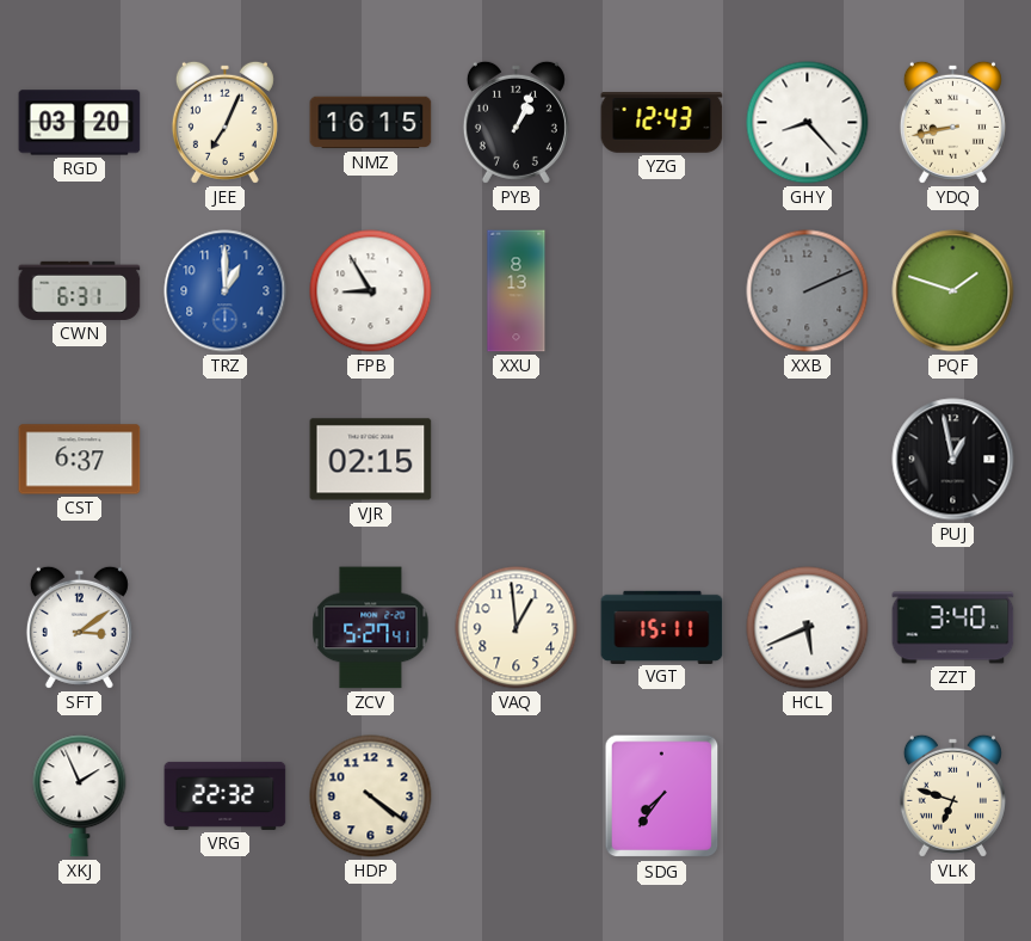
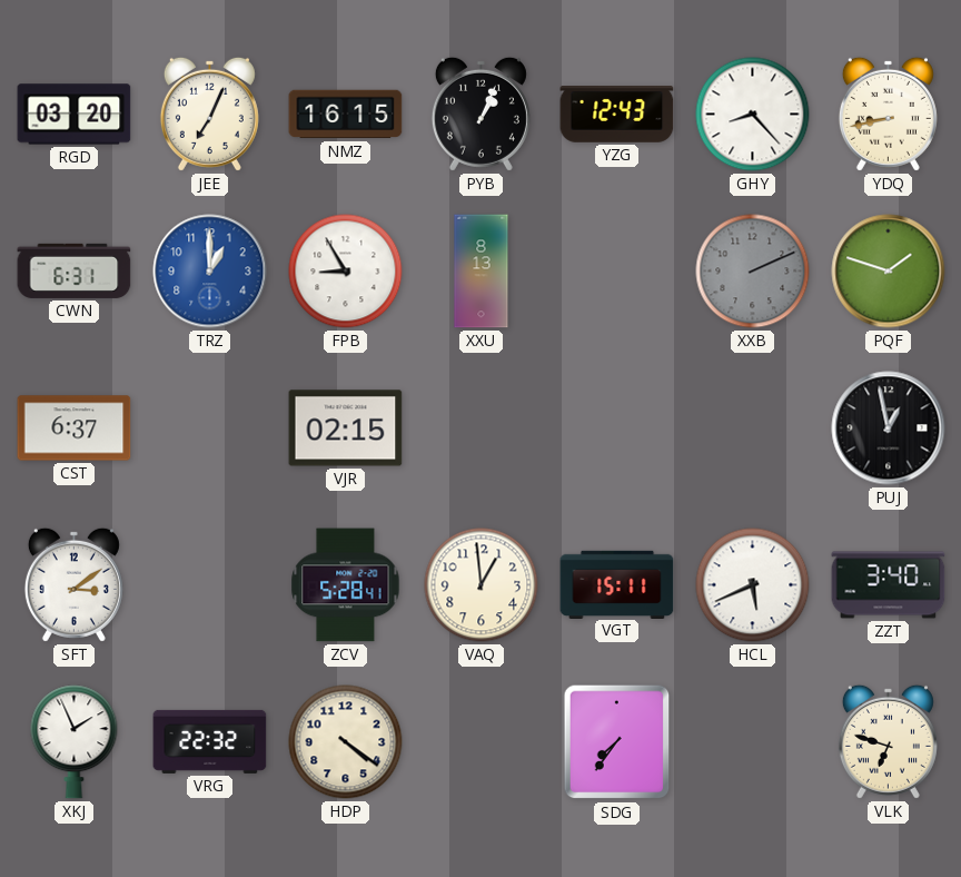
ZCV: 5:27 -> 5:28 (346, 585)
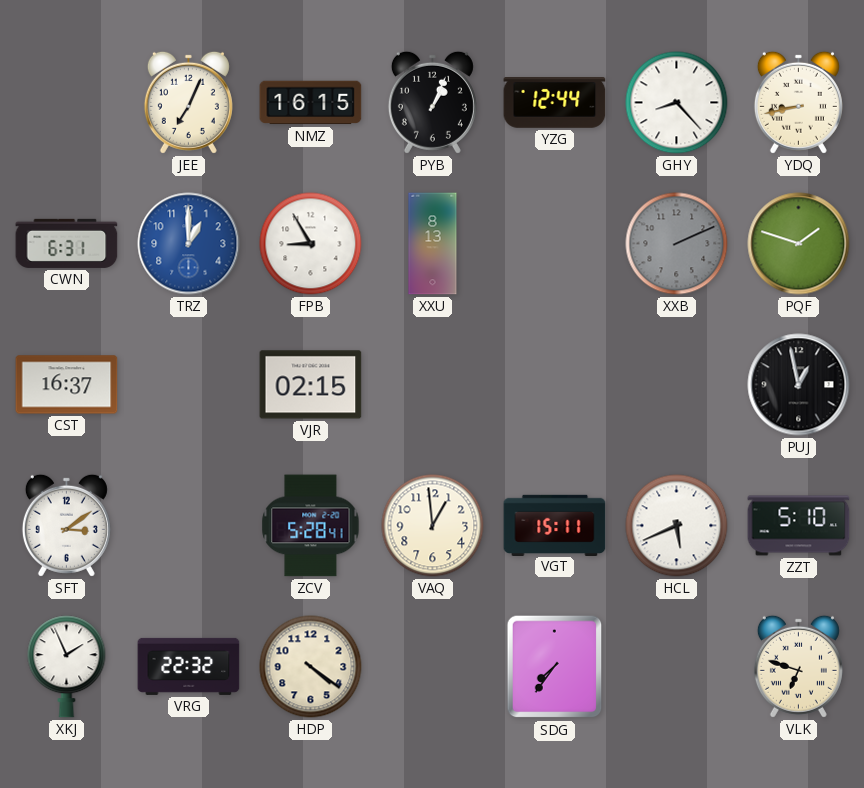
RGD: 03:20 -> none (75, 115)
YZG: 12:43 -> 12:44 (555, 103)
CST: 6:37 -> 16:37 (67, 385)
ZZT: 3:40 -> 5:10 (799, 526)
